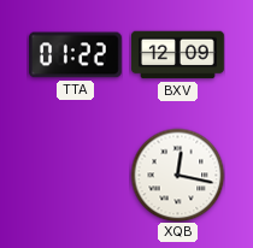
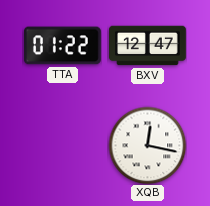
BXV: 12:09 -> 12:47 (148, 46)
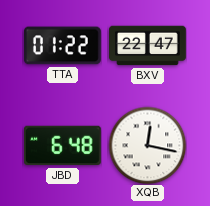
BXV: 12:47 -> 22:47 (148, 46)
JBD: none -> 6:48 (62, 146)
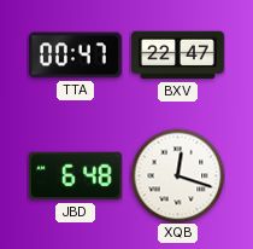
TTA: 01:22 -> 00:47 (75, 56)
XQB: 12:17 -> 12:18 (177, 175)
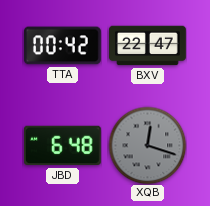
TTA: 00:47 -> 00:42 (62, 46)
XQB dial: white -> grey (147, 145)
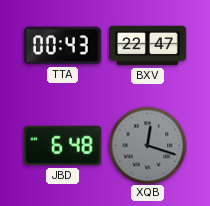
TTA: 00:42 -> 00:43 (62, 46)
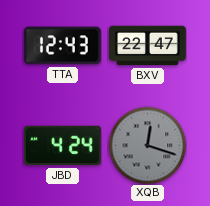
TTA: 00:43 -> 12:43 (62, 46)
JBD: 6:48 -> 4:24 (62, 146)
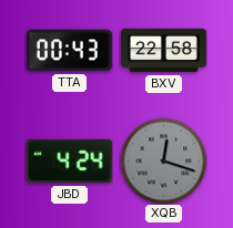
TTA: 12:43 -> 00:43 (69, 51)
BXV: 22:47 -> 22:58 (164, 51)
